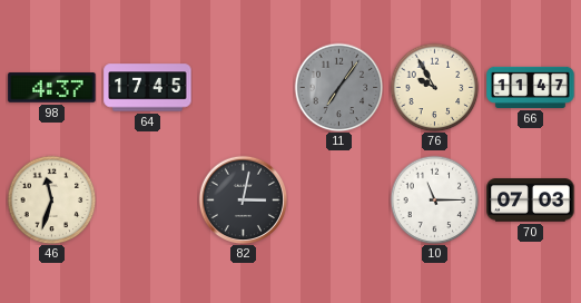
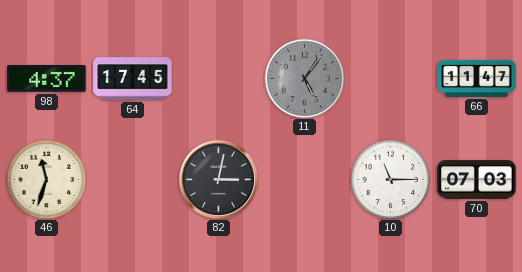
11: 7:06 -> 5:06 (304, 78)
76: 9:55 -> none (434, 87)
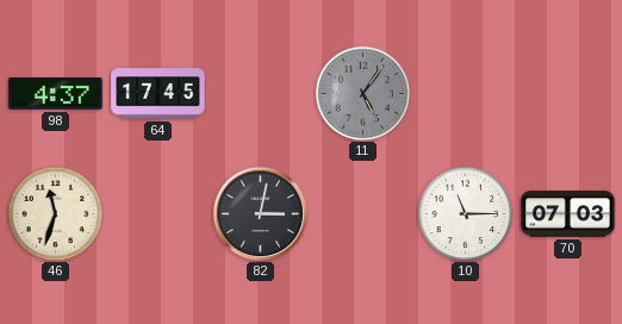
66: 11:47 -> none (477, 78)
